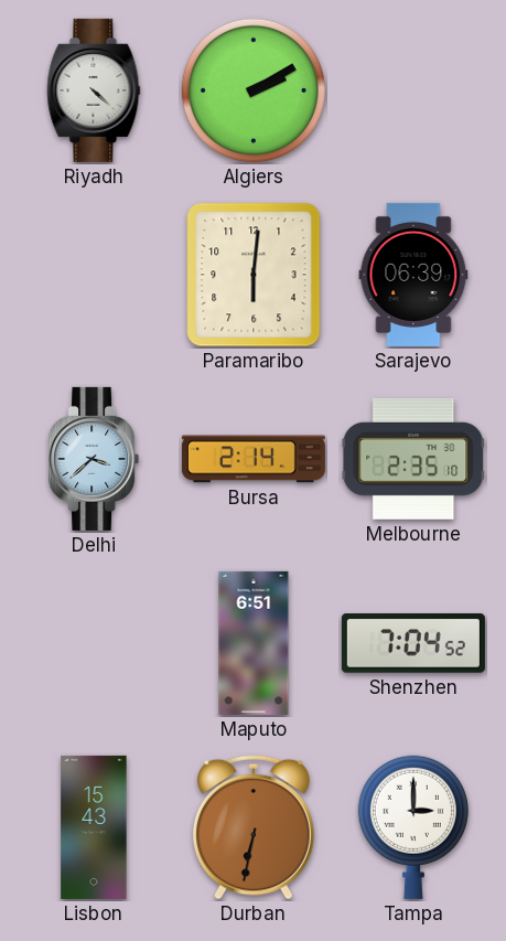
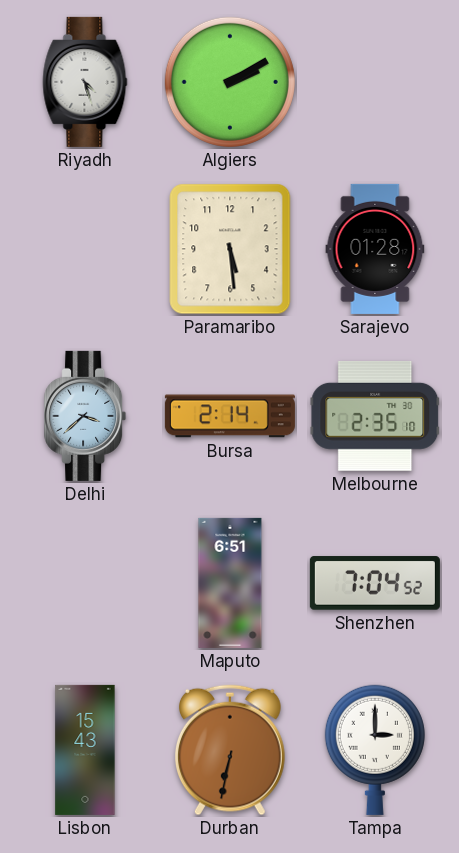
Riyadh: 4:22 -> 4:27 (85, 82)
Paramaribo: 6:01 -> 5:29 (230, 249)
Sarajevo: 06:39 -> 01:28 (375, 249)
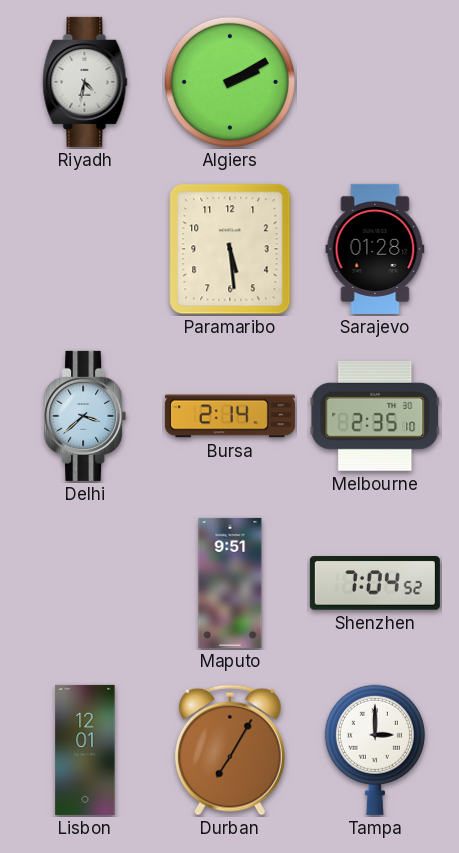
Riyadh: 4:27 -> 4:32 (85, 82)
Maputo: 6:51 -> 9:51 (230, 583)
Lisbon: 15:43 -> 12:01 (85, 750)
Durban: 6:32 -> 7:05 (230, 750)
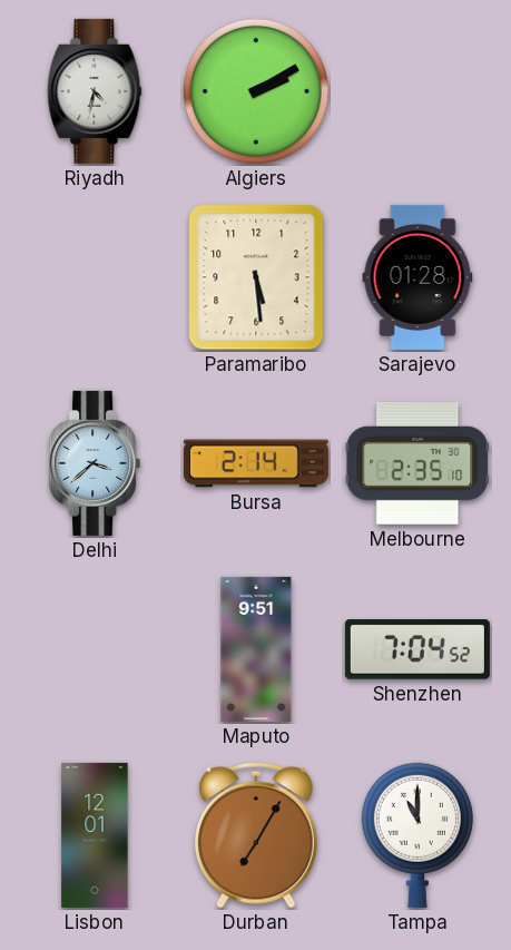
Tampa: 3:00 -> 11:00 (417, 835)
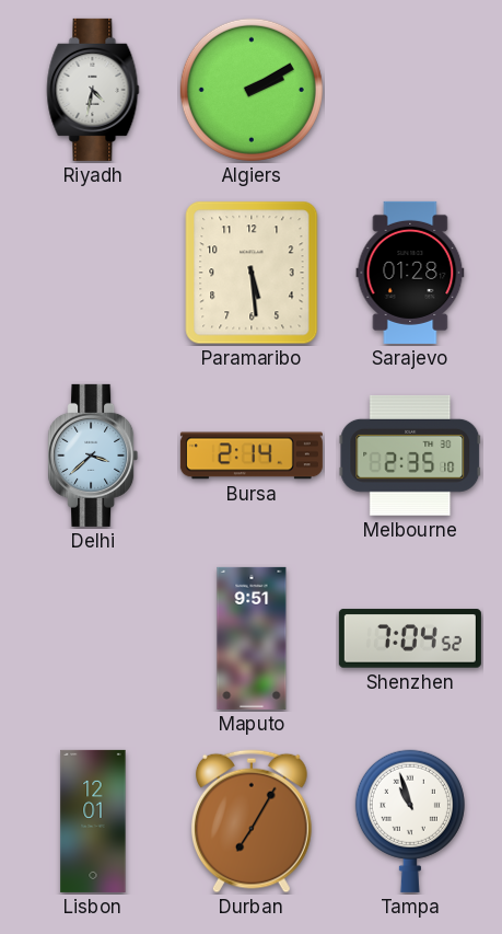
Tampa: 11:00 -> 10:57 (410, 821)
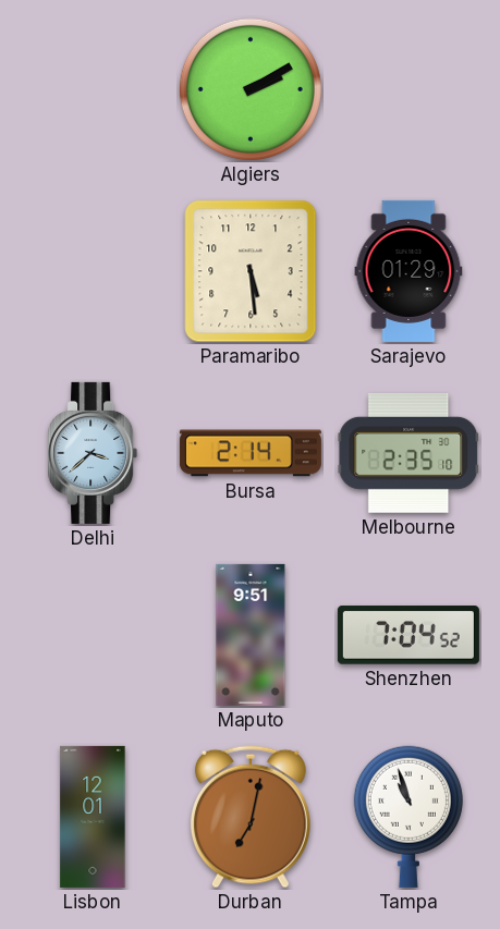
Riyadh: 4:32 -> none (93, 90)
Sarajevo: 01:28 -> 01:29 (408, 271)
Durban: 7:05 -> 7:02 (251, 817)
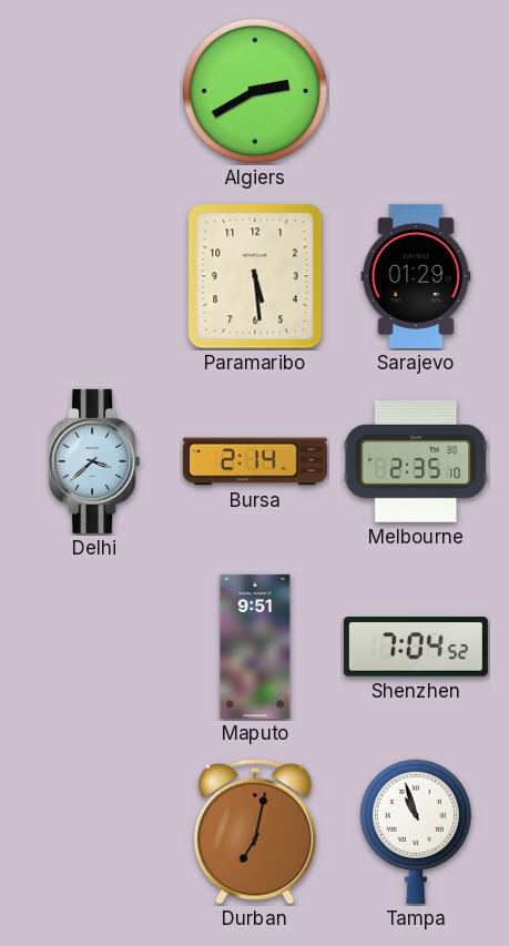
Algiers: 2:10 -> 2:40 (255, 91)
Lisbon: 12:01 -> none (93, 817)
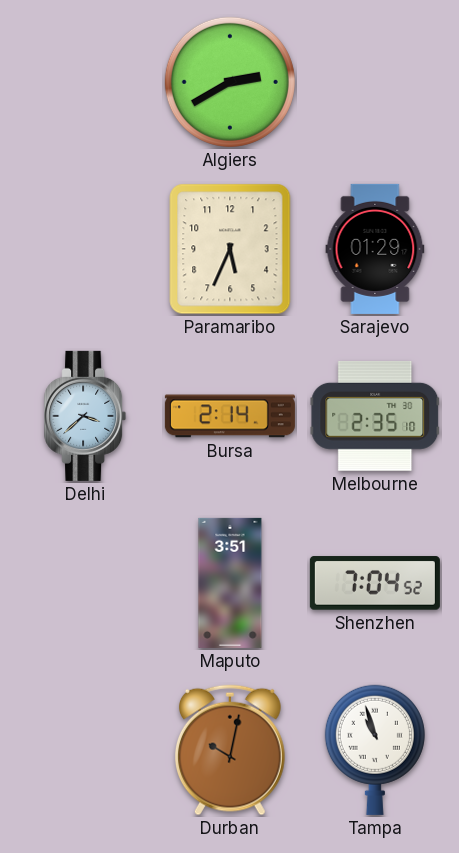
Paramaribo: 5:29 -> 5:34 (230, 249)
Maputo: 9:51 -> 3:51 (230, 583)
Durban: 7:02 -> 10:02 (230, 750)
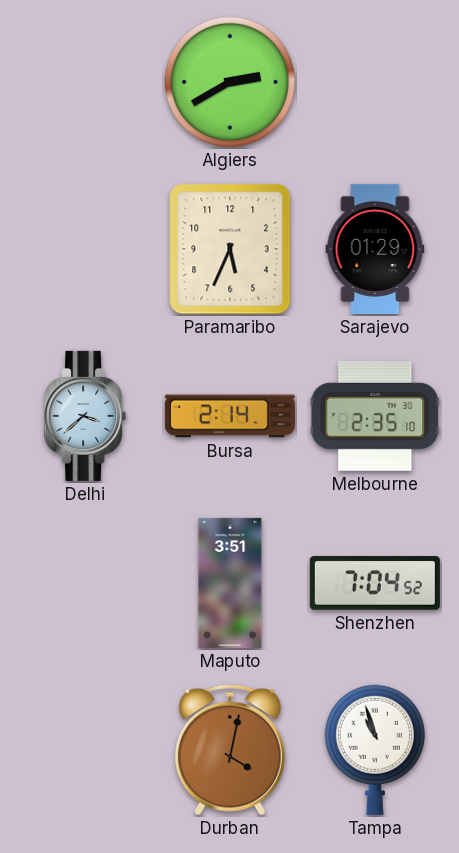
Durban: 10:02 -> 4:02 (230, 750)
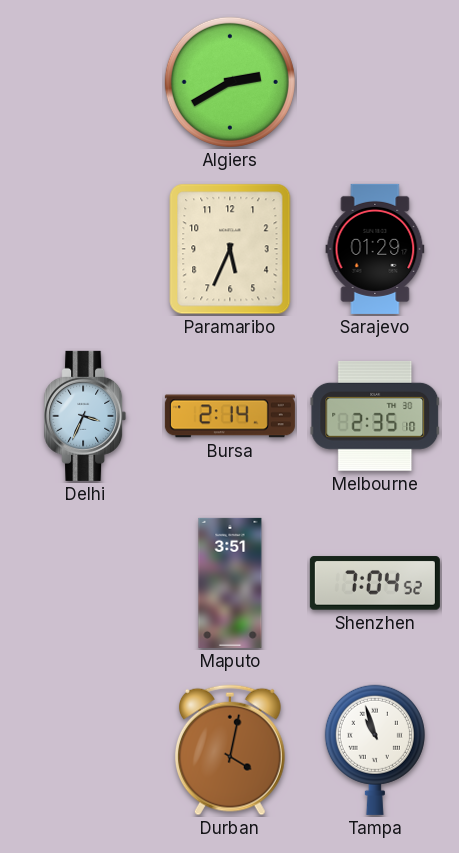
Delhi: 3:38 -> 3:34 (85, 416)
